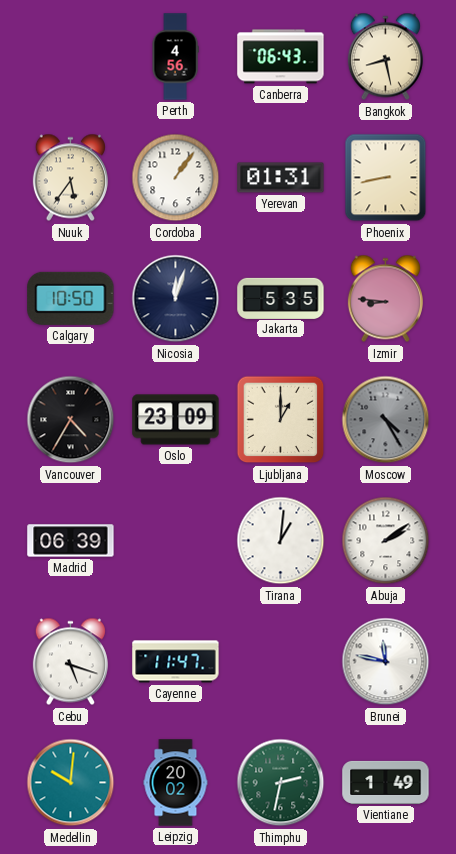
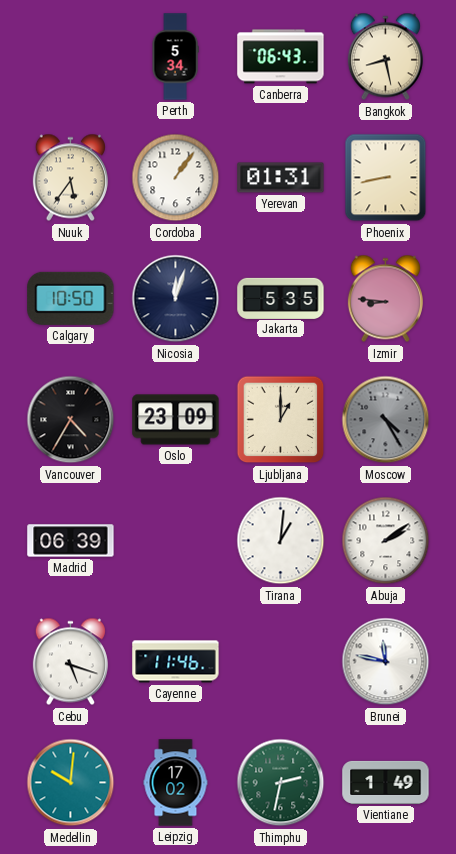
Perth: 4:56 -> 5:34 (175, 57)
Cayenne: 11:47 -> 11:46 (176, 662)
Leipzig: 20:02 -> 17:02 (176, 783)
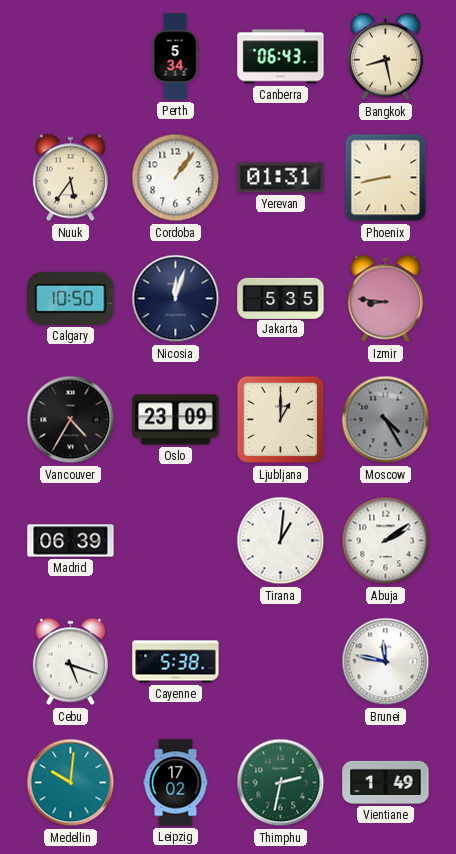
Cayenne: 11:46 -> 5:38 (176, 662)
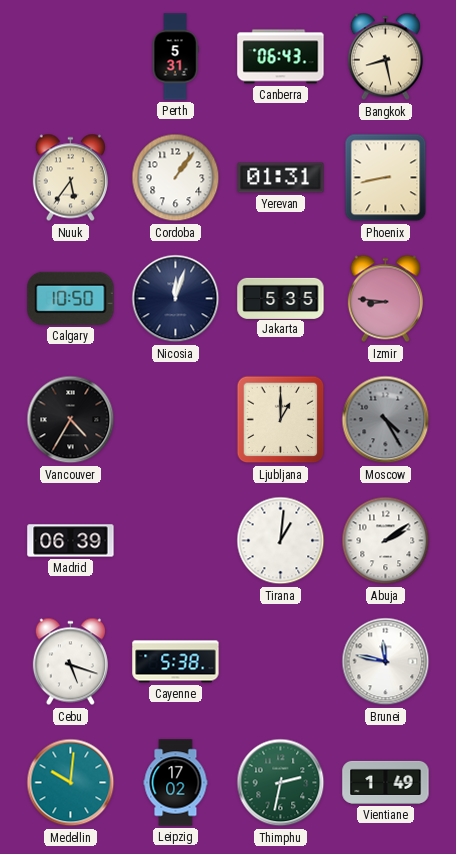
Perth: 5:34 -> 5:31 (175, 57)
Oslo: 23:09 -> none (176, 420)
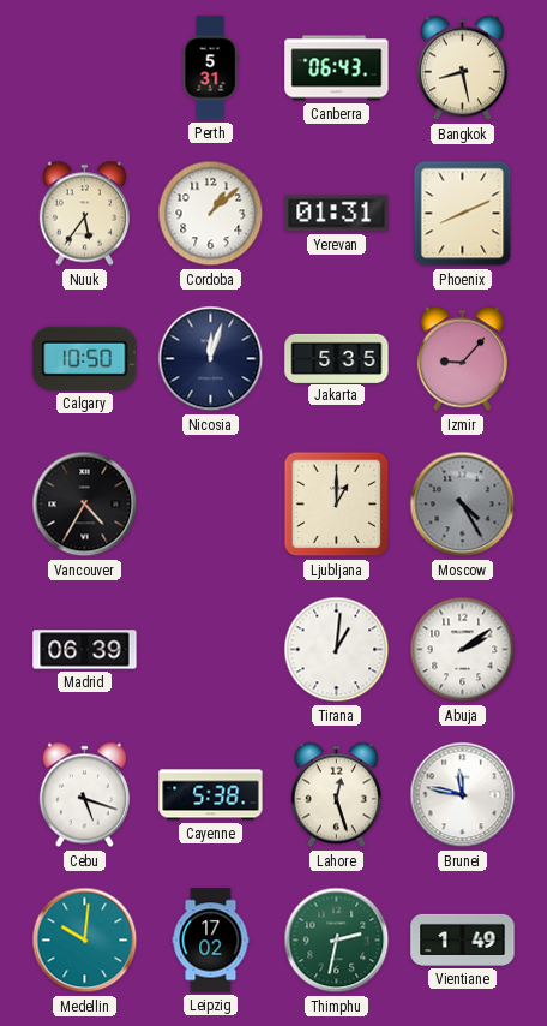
Cordoba: 1:06 -> 1:08 (211, 214)
Phoenix: 8:43 -> 8:11 (463, 214)
Izmir: 8:46 -> 9:07 (462, 359)
Lahore: none -> 12:27 (336, 795)
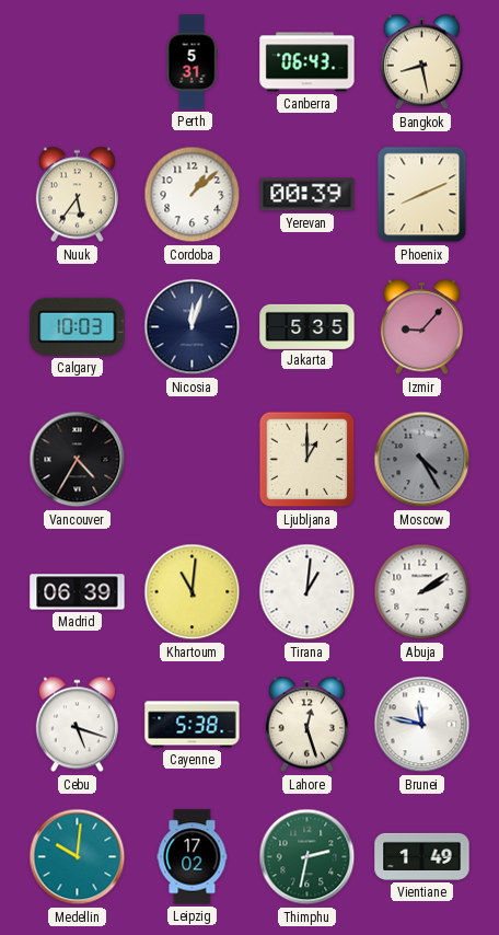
Yerevan: 01:31 -> 00:39 (307, 195)
Calgary: 10:50 -> 10:03 (78, 326)
Khartoum: none -> 11:01 (193, 592)
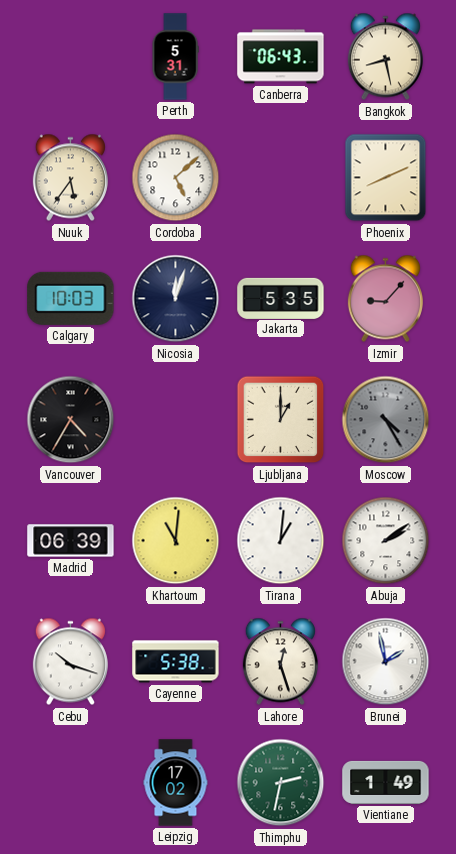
Cordoba: 1:08 -> 5:08 (176, 178)
Yerevan: 00:39 -> none (307, 195)
Cebu: 5:18 -> 10:18 (70, 662)
Brunei: 11:47 -> 1:58 (386, 662)
Medellin: 10:01 -> none (78, 857)
